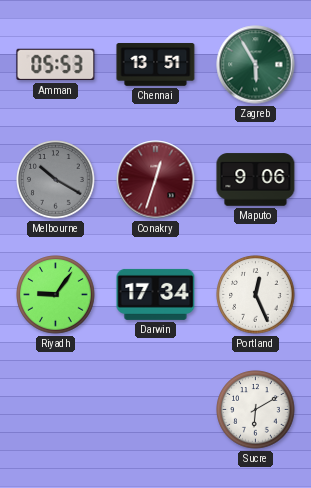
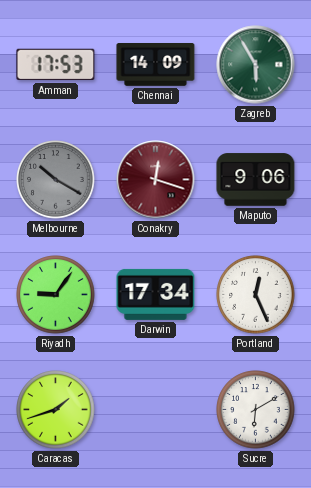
Amman: 05:53 -> 17:53 (56, 65)
Chennai: 13:51 -> 14:09 (156, 65)
Conakry: 12:33 -> 12:18 (156, 180)
Caracas: none -> 1:42 (56, 410)
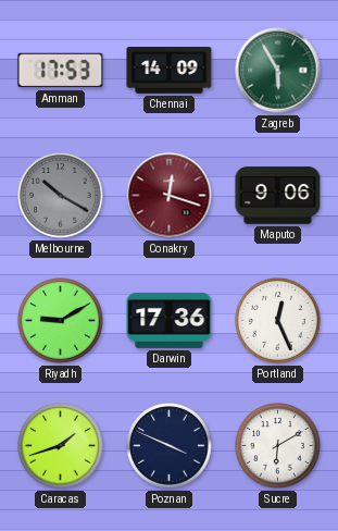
Riyadh: 9:06 -> 9:10 (61, 321)
Darwin: 17:34 -> 17:36 (170, 320)
Poznan: none -> 3:49 (170, 446)
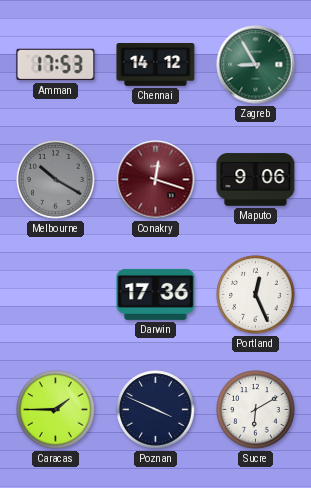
Chennai: 14:09 -> 14:12 (156, 65)
Zagreb: 5:55 -> 8:55 (256, 65)
Riyadh: 9:10 -> none (61, 321)
Caracas: 1:42 -> 1:45 (56, 410)
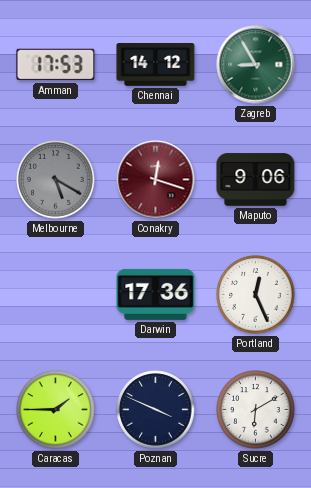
Melbourne: 10:20 -> 5:20 (56, 180)
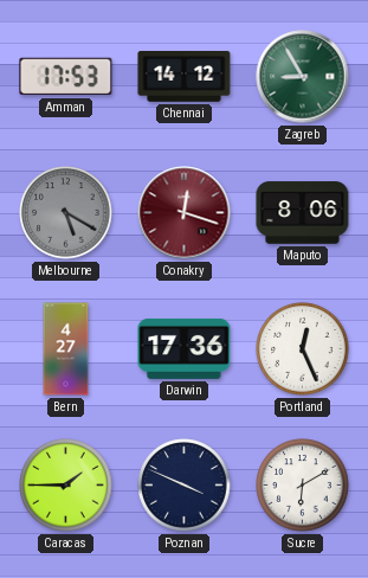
Maputo: 9:06 -> 8:06 (303, 213)
Bern: none -> 4:27 (66, 349)
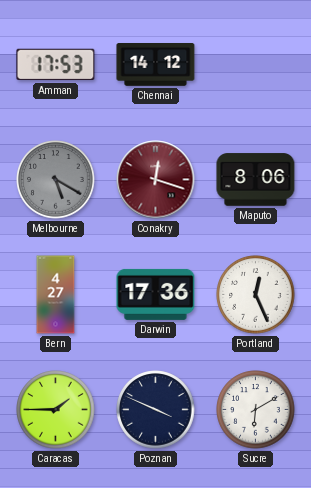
Zagreb: 8:55 -> none (303, 77)
